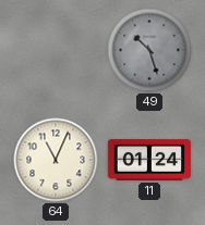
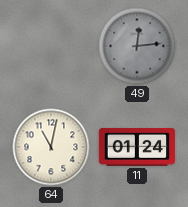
49: 10:27 -> 12:14 (137, 46)
64: 11:04 -> 11:02 (51, 147)
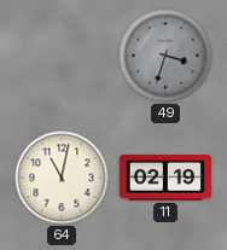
49: 12:14 -> 3:33 (165, 56)
11: 01:24 -> 02:19 (165, 179)
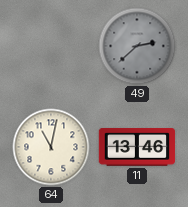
49: 3:33 -> 2:38 (137, 46)
11: 02:19 -> 13:46 (137, 148)
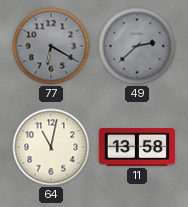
77: none -> 6:20 (51, 46)
11: 13:46 -> 13:58 (137, 148)
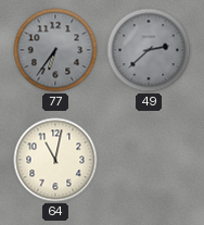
77: 6:20 -> 6:36 (55, 50)
11: 13:58 -> none (137, 148)
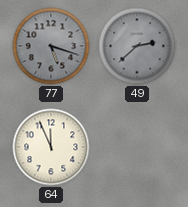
77: 6:36 -> 5:18 (51, 46)
64: 11:02 -> 11:56 (51, 147)
